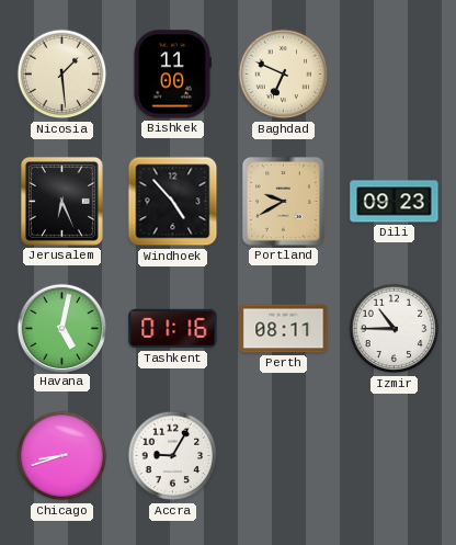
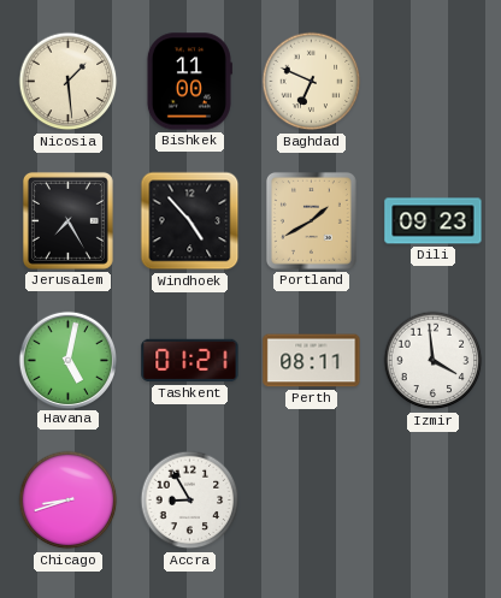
Jerusalem: 6:26 -> 7:25 (67, 220)
Portland: 9:40 -> 1:40 (311, 220)
Tashkent: 01:16 -> 01:21 (190, 361)
Izmir: 10:45 -> 3:59 (434, 361)
Accra: 9:05 -> 8:55 (190, 501)
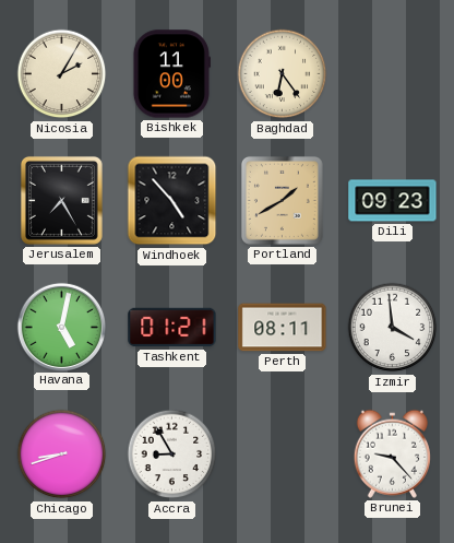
Nicosia: 1:29 -> 2:05 (62, 74)
Baghdad: 6:49 -> 6:24 (283, 74)
Brunei: none -> 9:23 (392, 453)
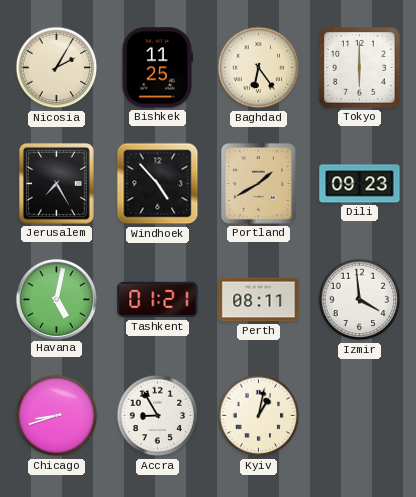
Bishkek: 11:00 -> 11:25 (157, 68)
Tokyo: none -> 6:00 (360, 68)
Kyiv: none -> 1:02 (259, 416)
Brunei: 9:23 -> none (392, 453)
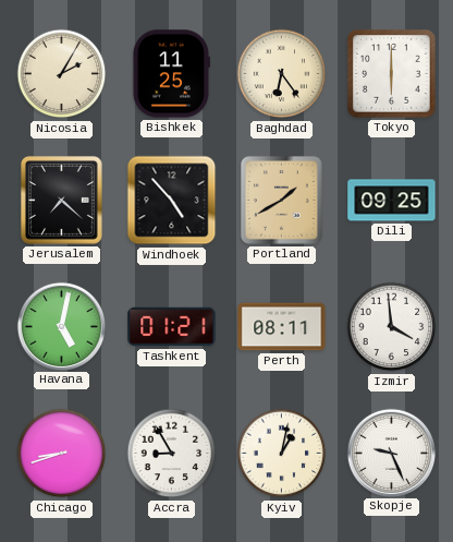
Jerusalem: 7:25 -> 7:22 (61, 200)
Dili: 09:23 -> 09:25 (392, 201)
Skopje: none -> 9:26 (391, 453)
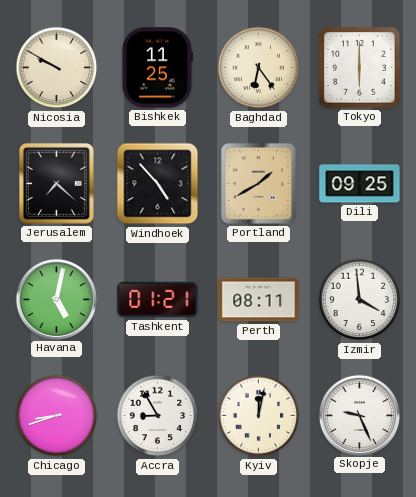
Nicosia: 2:05 -> 9:50 (57, 68)
Kyiv: 1:02 -> 12:02 (259, 416)
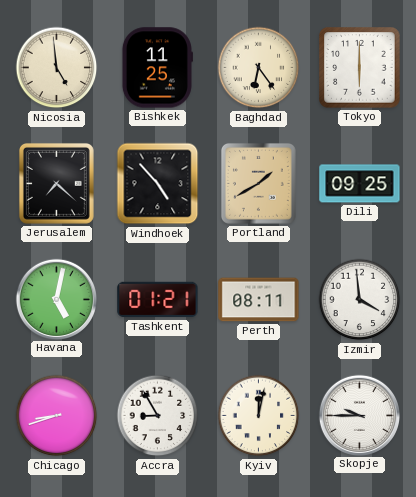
Nicosia: 9:50 -> 4:59 (57, 68)
Skopje: 9:26 -> 9:45 (359, 415)
